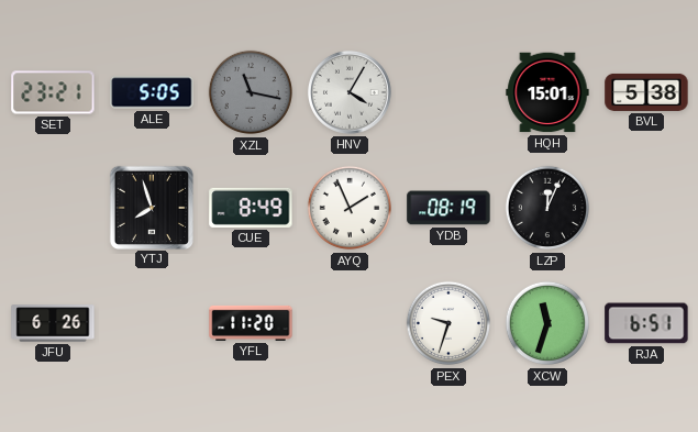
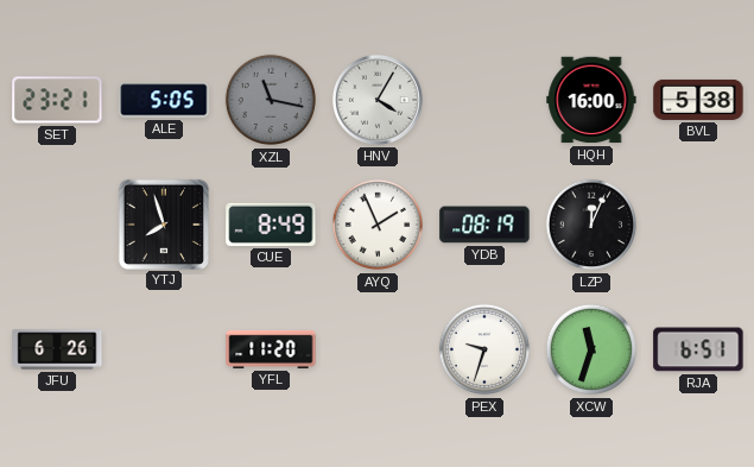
HQH: 15:01 -> 16:00 (591, 100)
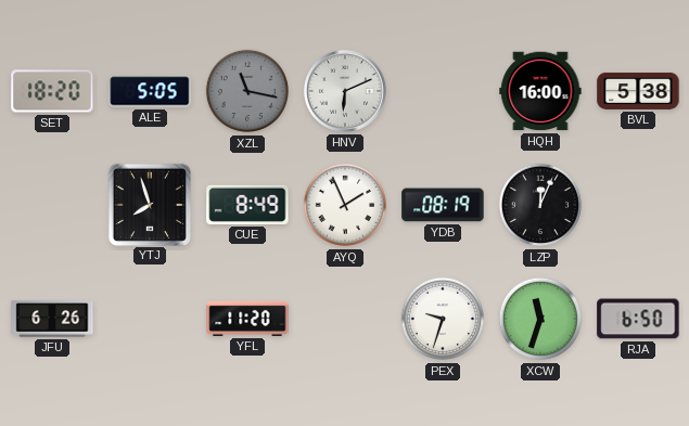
SET: 23:21 -> 18:20 (52, 91)
HNV: 4:05 -> 6:11 (345, 91)
RJA: 6:51 -> 6:50 (638, 319)
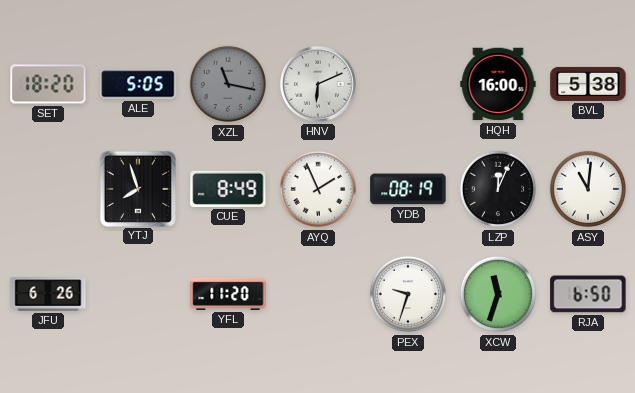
ASY: none -> 11:01 (588, 189)
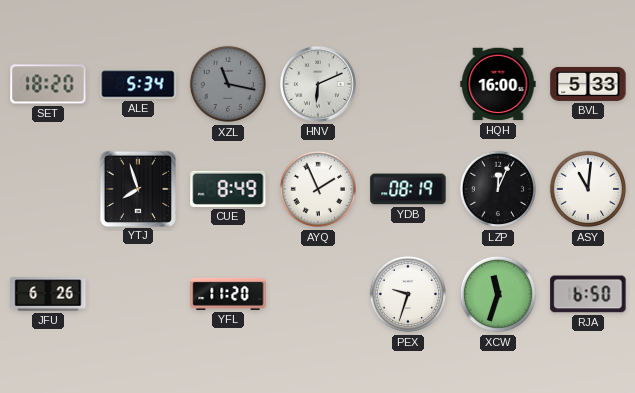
ALE: 5:05 -> 5:34 (138, 84)
BVL: 5:38 -> 5:33 (588, 84)
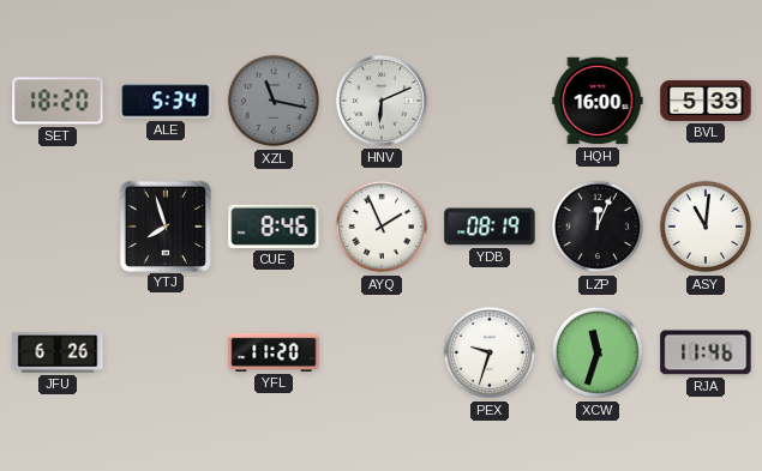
CUE: 8:49 -> 8:46 (274, 227)
RJA: 6:50 -> 11:46 (706, 352)
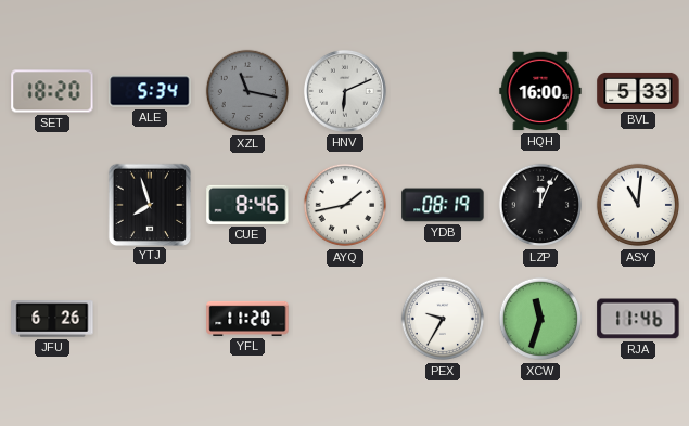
AYQ: 1:56 -> 1:43 (345, 205)
PEX: 9:33 -> 9:35 (443, 319)
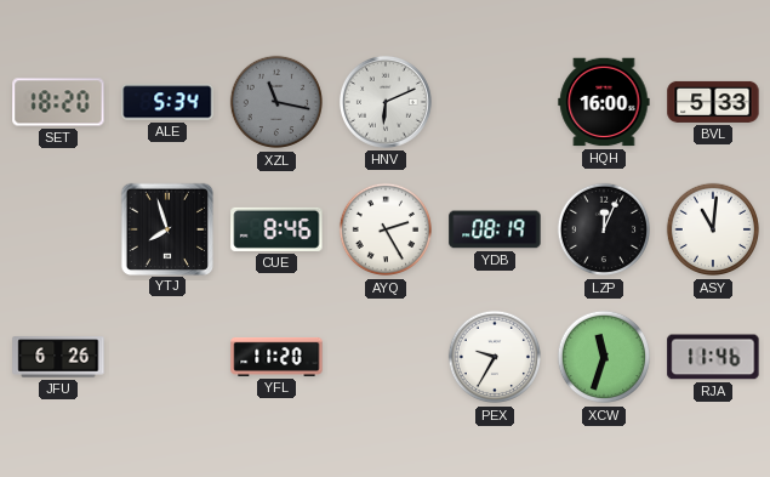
AYQ: 1:43 -> 2:25 (386, 229)
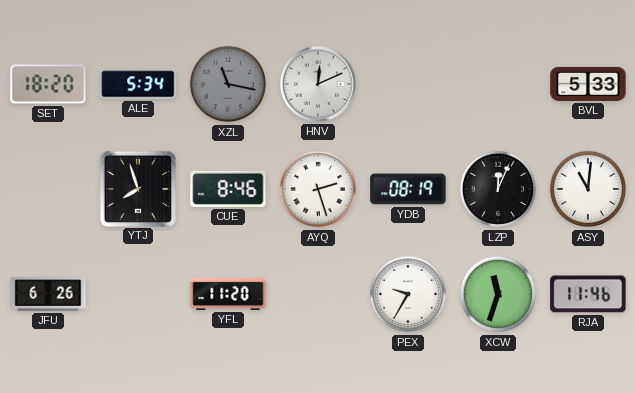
HNV: 6:11 -> 12:11 (318, 84)
HQH: 16:00 -> none (604, 102)
AYQ: 2:25 -> 2:27 (318, 189)
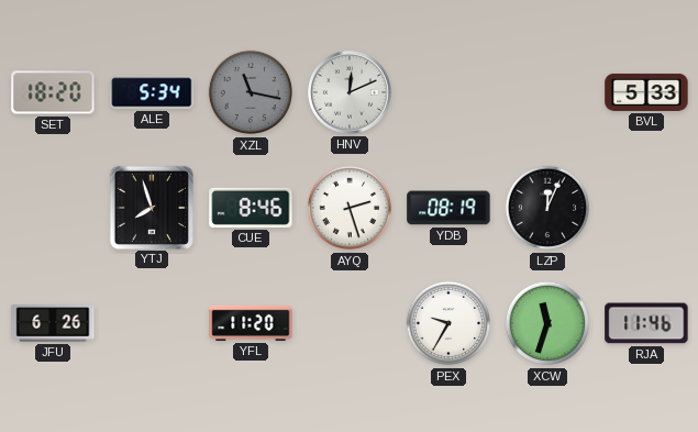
ASY: 11:01 -> none (588, 189)
